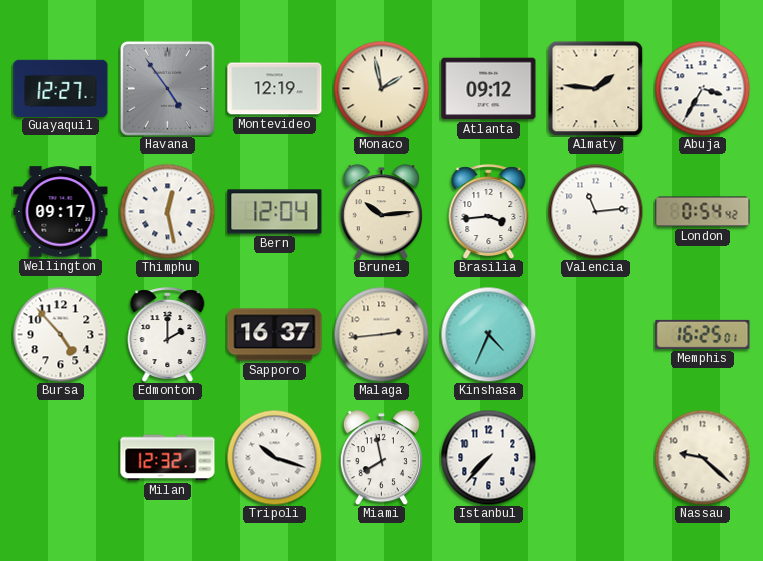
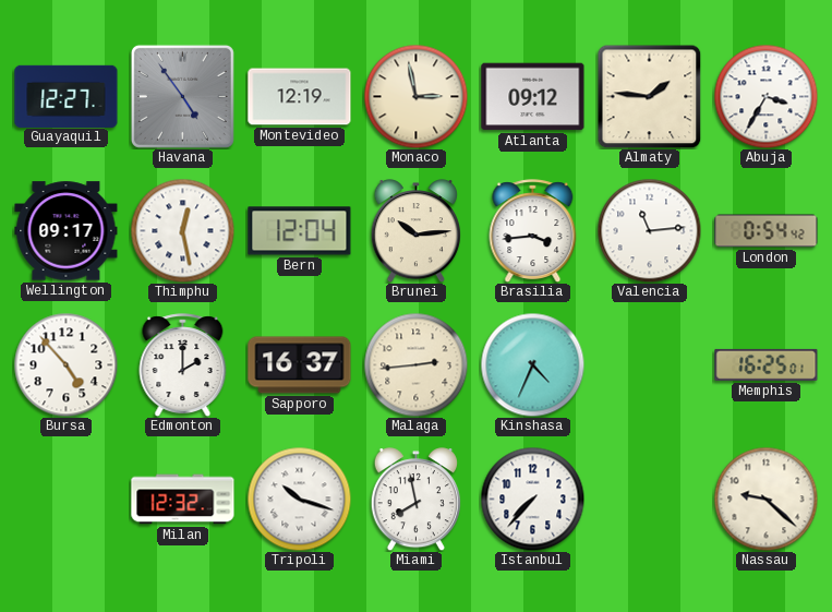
Monaco: 1:58 -> 2:58 (415, 96)
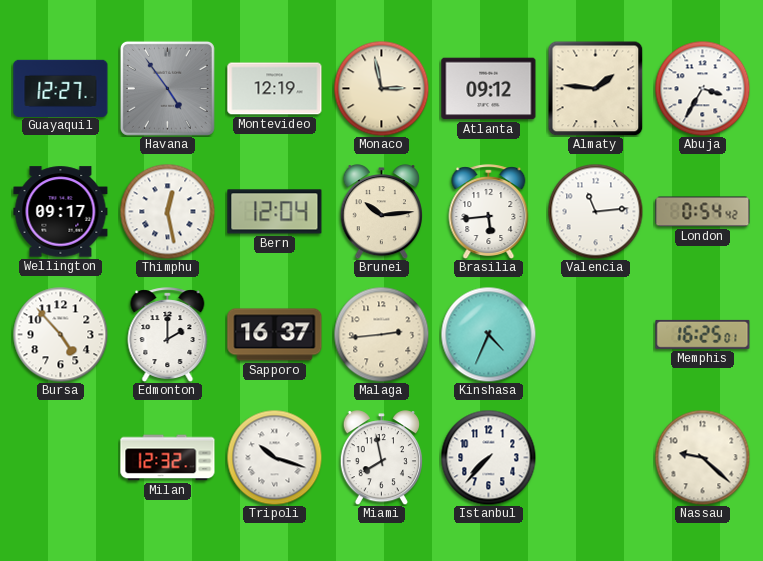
Brasilia: 3:44 -> 5:44 (489, 211)
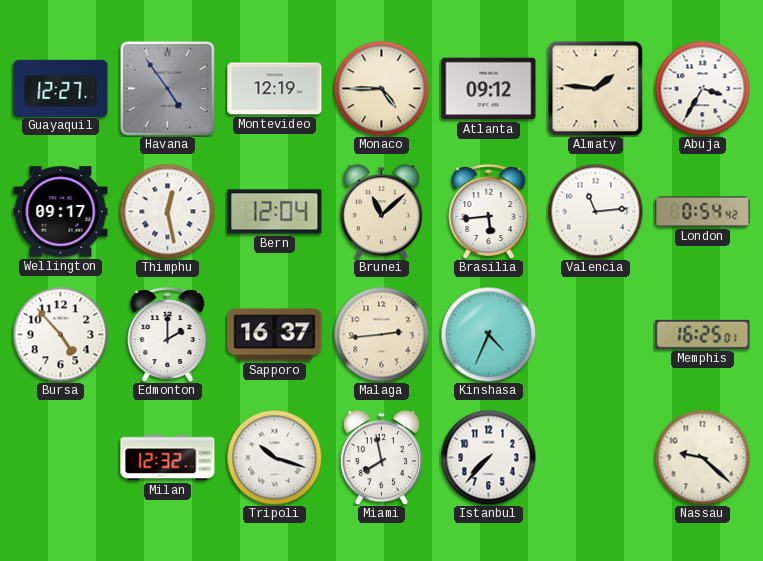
Monaco: 2:58 -> 4:45 (381, 88)
Brunei: 10:14 -> 11:08 (381, 212)
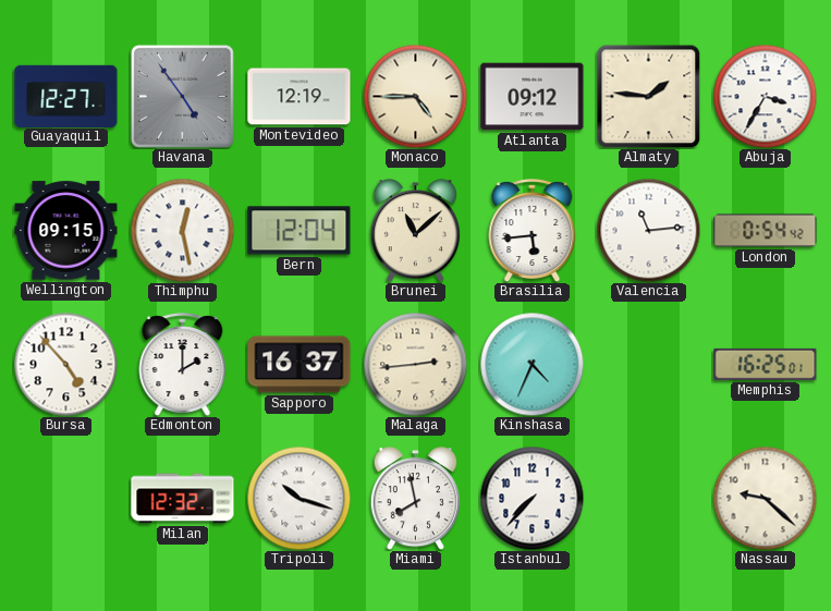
Wellington: 09:17 -> 09:15 (66, 231)
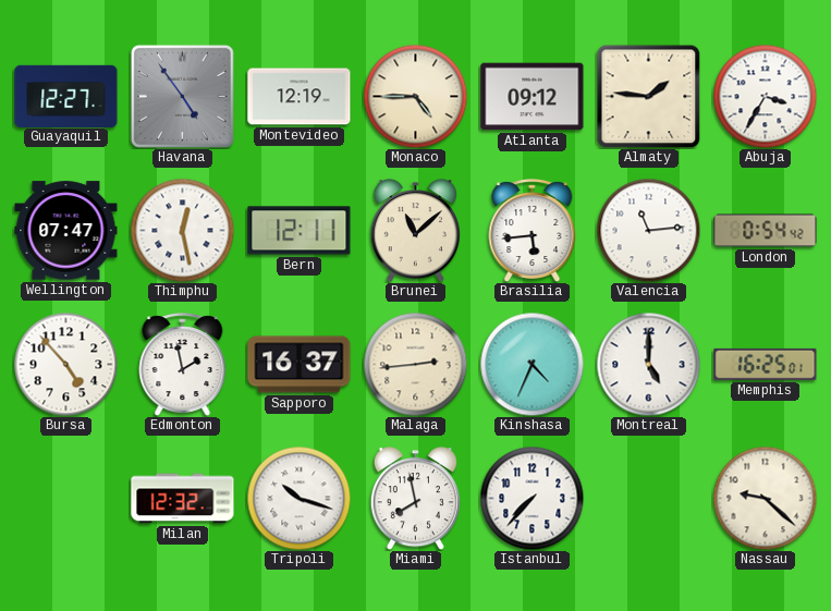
Wellington: 09:15 -> 07:47 (66, 231)
Bern: 12:04 -> 12:11 (300, 231)
Edmonton: 2:00 -> 1:58 (183, 364)
Montreal: none -> 5:00 (648, 364)
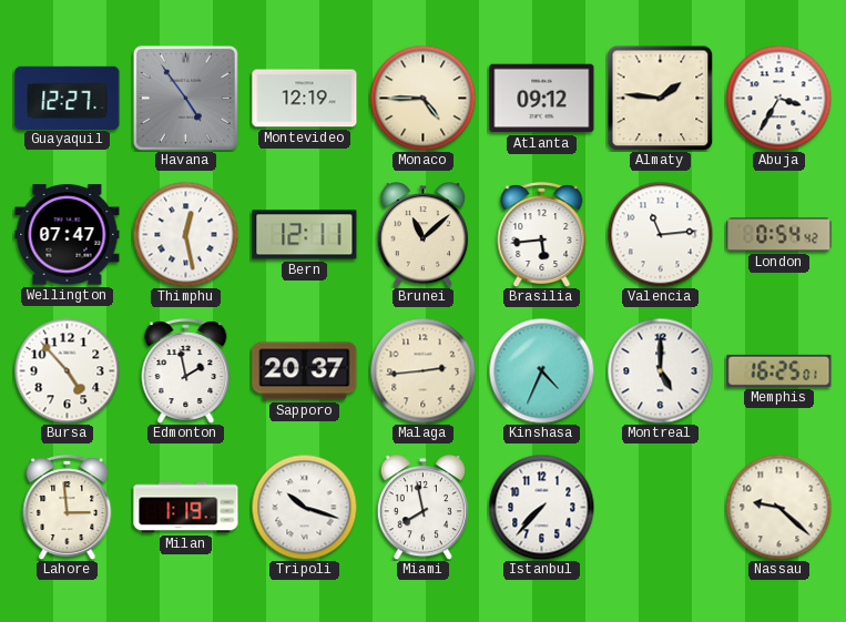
Sapporo: 16:37 -> 20:37 (305, 371)
Lahore: none -> 2:59 (68, 507)
Milan: 12:32 -> 1:19 (186, 508)
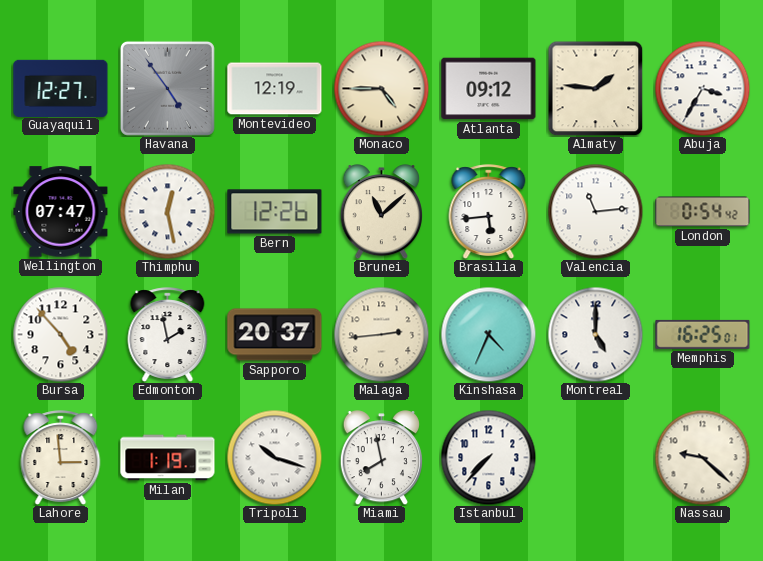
Bern: 12:11 -> 12:26 (275, 212)
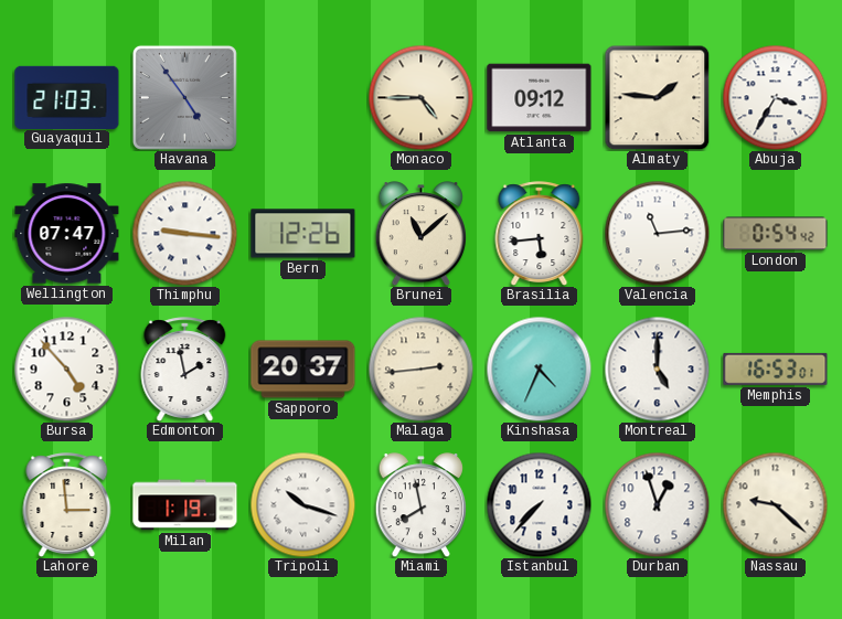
Guayaquil: 12:27 -> 21:03 (67, 97)
Montevideo: 12:19 -> none (275, 89)
Thimphu: 12:28 -> 9:16 (184, 233)
Memphis: 16:25 -> 16:53 (776, 369)
Durban: none -> 12:57 (657, 504)
